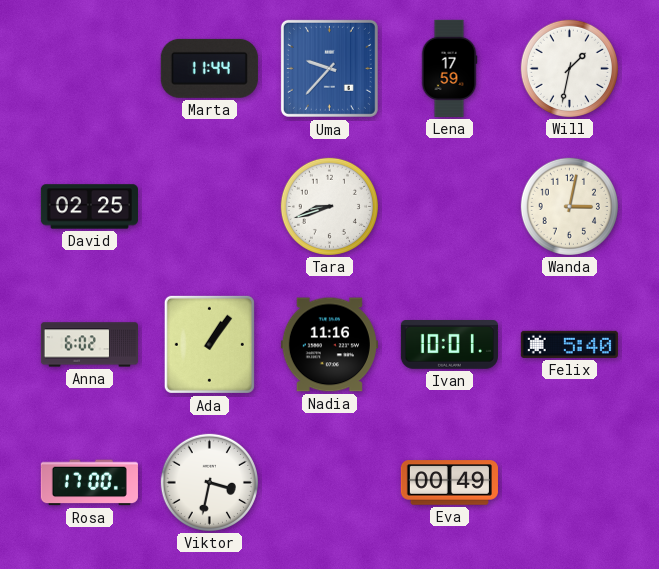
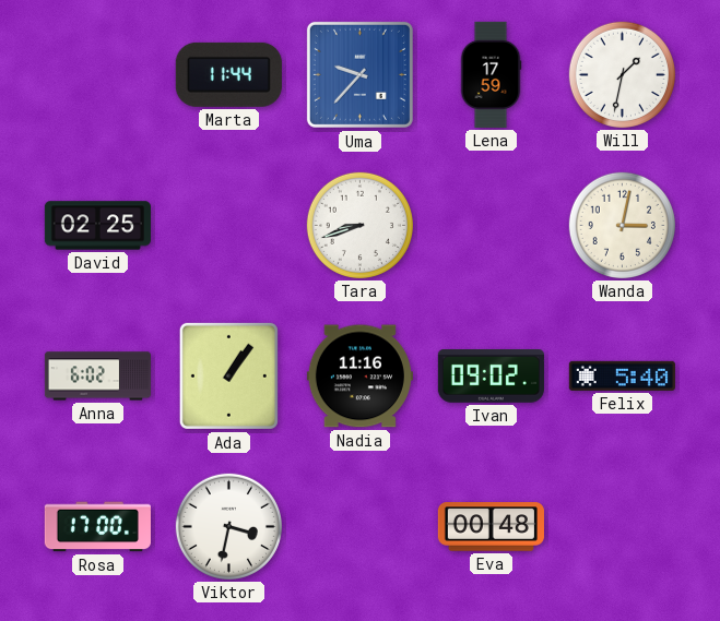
Ivan: 10:01 -> 09:02 (491, 377)
Eva: 00:49 -> 00:48 (491, 527)
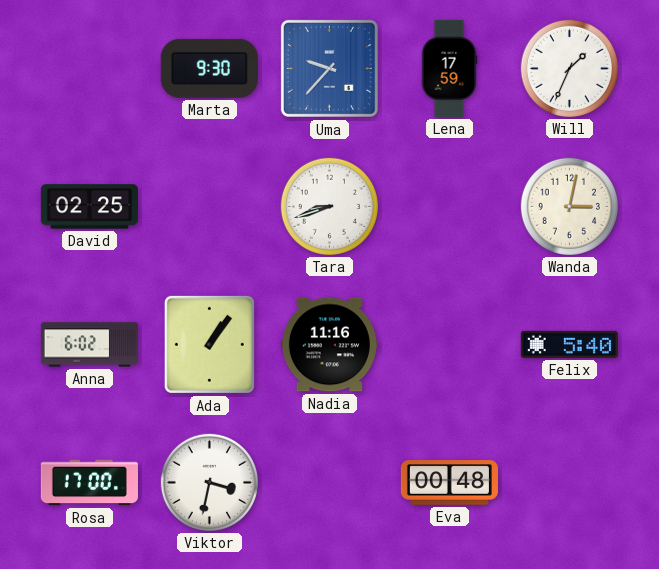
Marta: 11:44 -> 9:30 (209, 68)
Will: 1:32 -> 1:34 (569, 68)
Ivan: 09:02 -> none (491, 377)
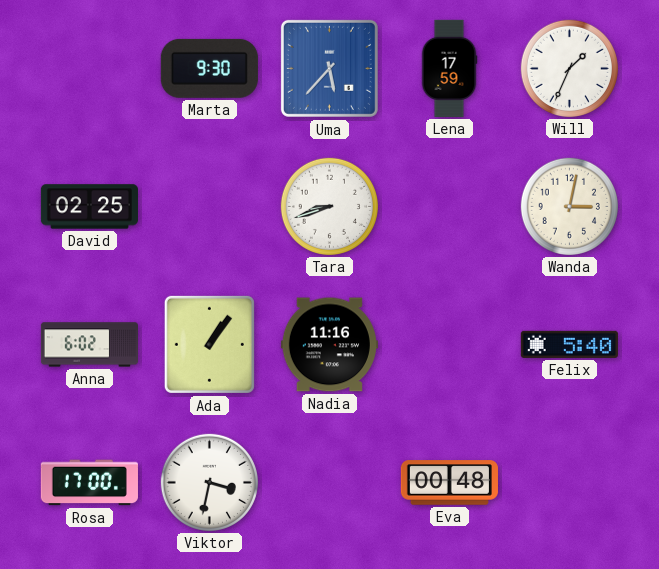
Uma: 9:37 -> 5:37 (329, 68)
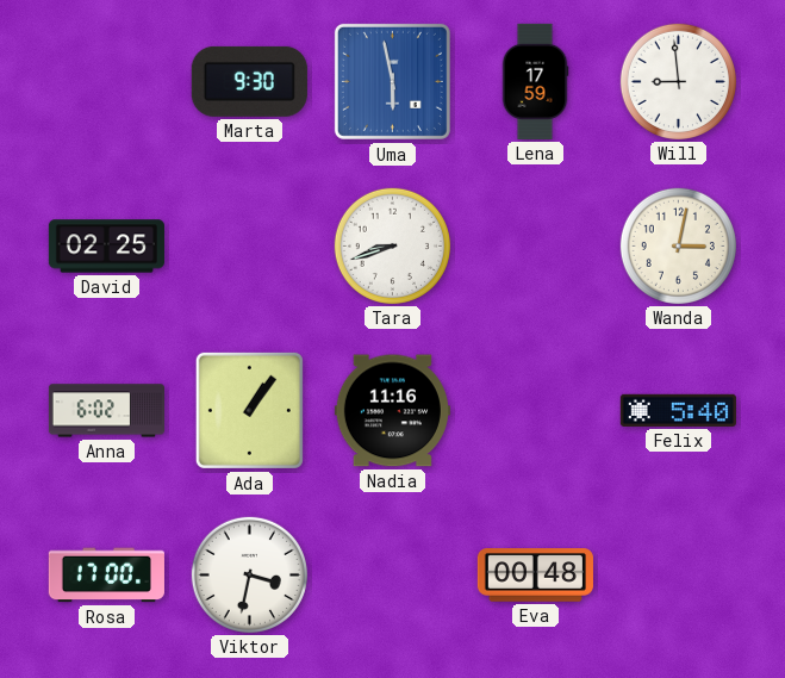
Uma: 5:37 -> 5:58 (392, 81)
Will: 1:34 -> 8:59 (678, 81)
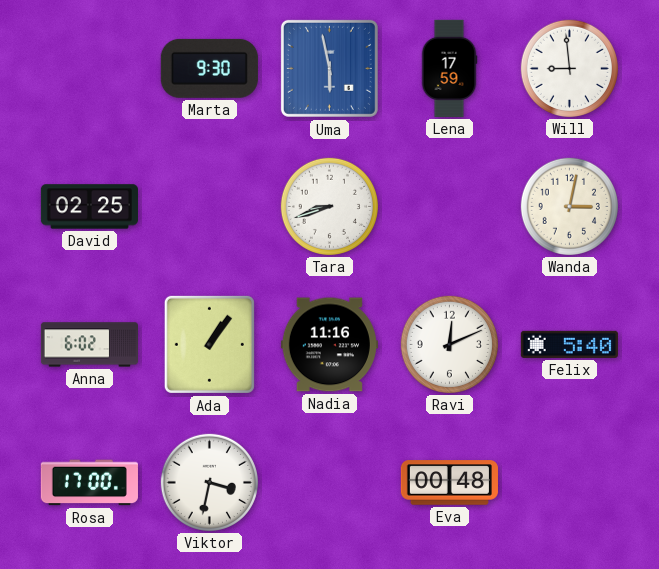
Ravi: none -> 12:11 (449, 344)
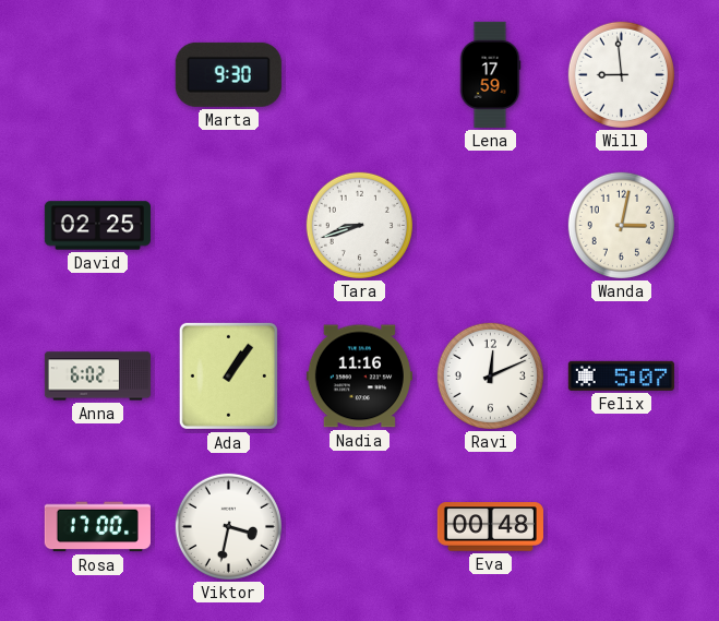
Uma: 5:58 -> none (329, 68)
Felix: 5:40 -> 5:07 (621, 375)
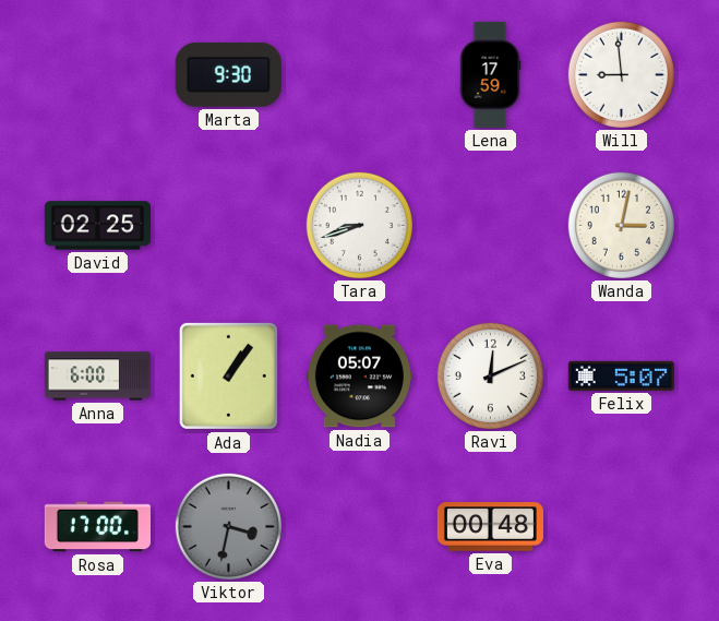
Anna: 6:02 -> 6:00 (97, 377)
Nadia: 11:16 -> 05:07 (359, 377)
Viktor dial: white -> grey (228, 526)
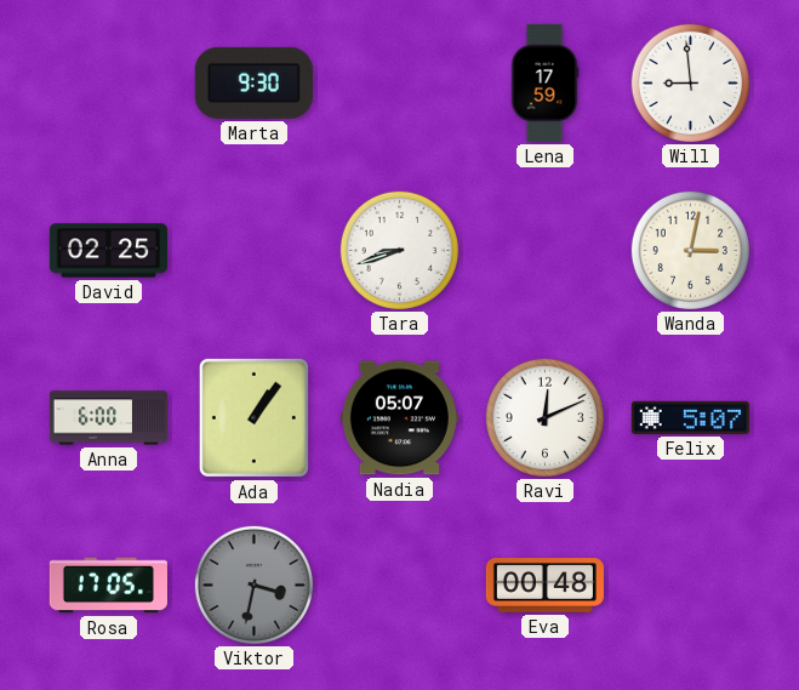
Rosa: 17:00 -> 17:05 (108, 586)
